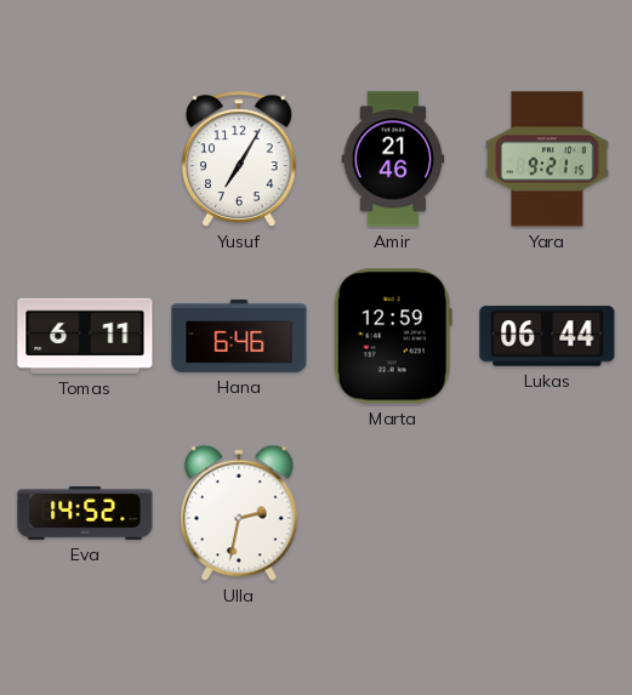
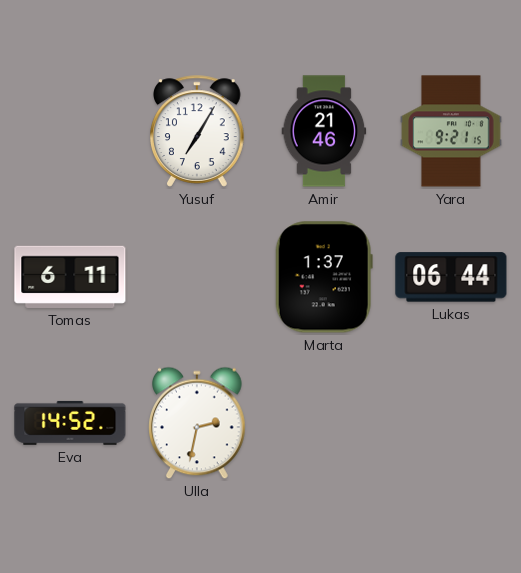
Hana: 6:46 -> none (239, 336)
Marta: 12:59 -> 1:37 (324, 277)
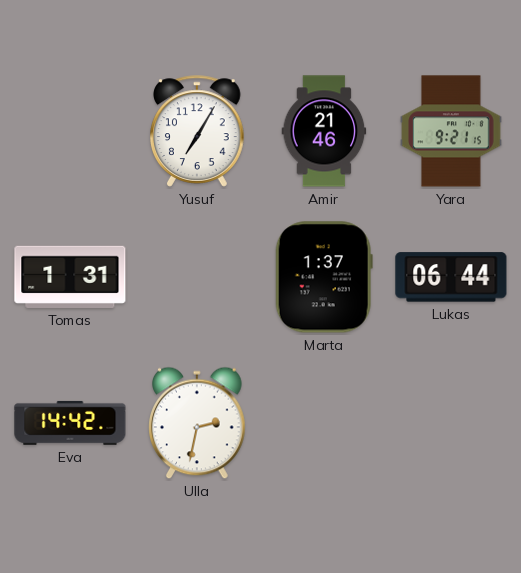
Tomas: 6:11 -> 1:31 (70, 277)
Eva: 14:52 -> 14:42 (70, 423)
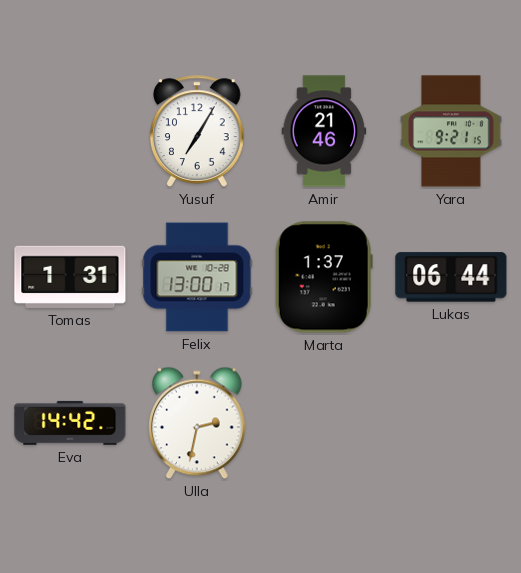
Felix: none -> 13:00 (197, 277)
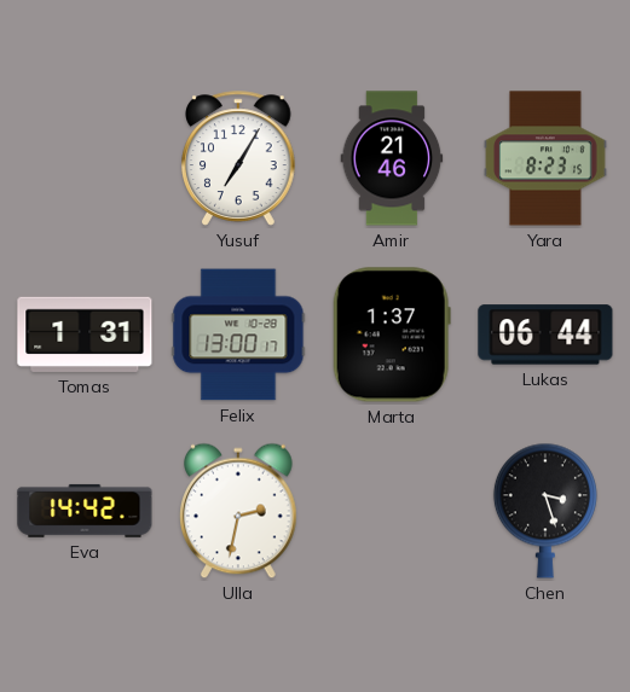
Yara: 9:21 -> 8:23 (545, 158)
Chen: none -> 3:27 (545, 511)
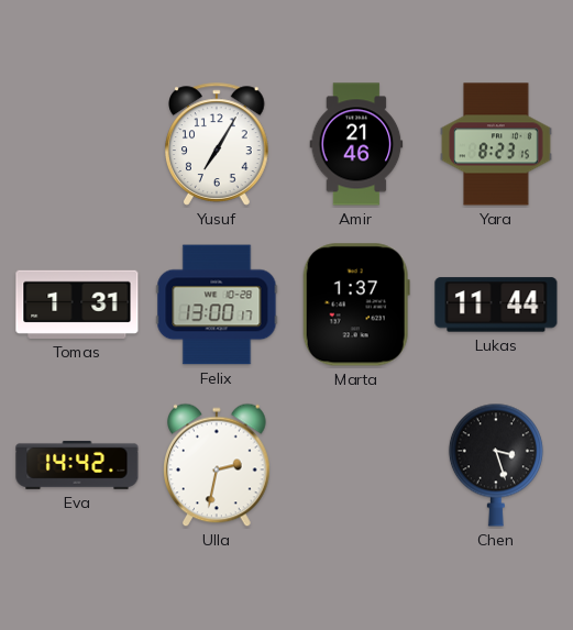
Lukas: 06:44 -> 11:44 (496, 305)
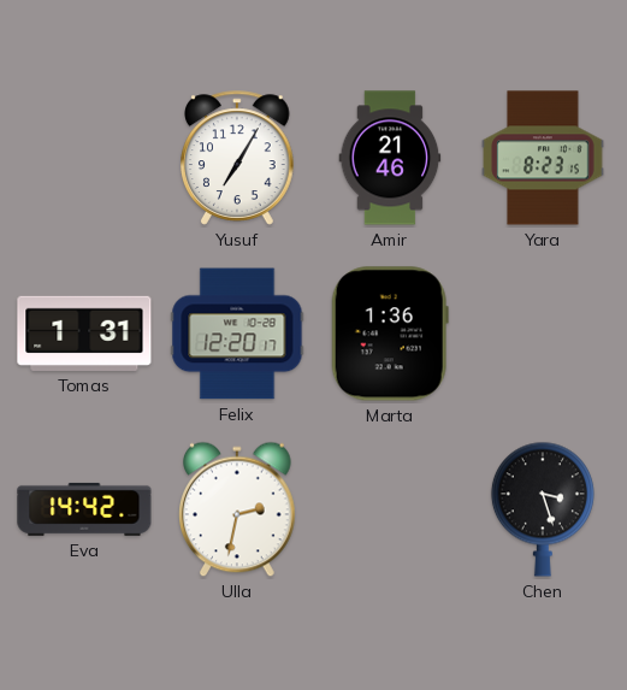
Felix: 13:00 -> 12:20 (237, 334)
Marta: 1:37 -> 1:36 (390, 334)
Lukas: 11:44 -> none (496, 305)
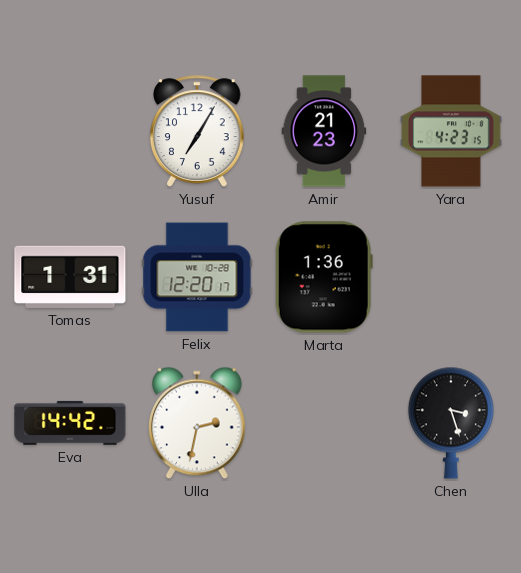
Amir: 21:46 -> 21:23 (324, 131)
Yara: 8:23 -> 4:23 (451, 131)
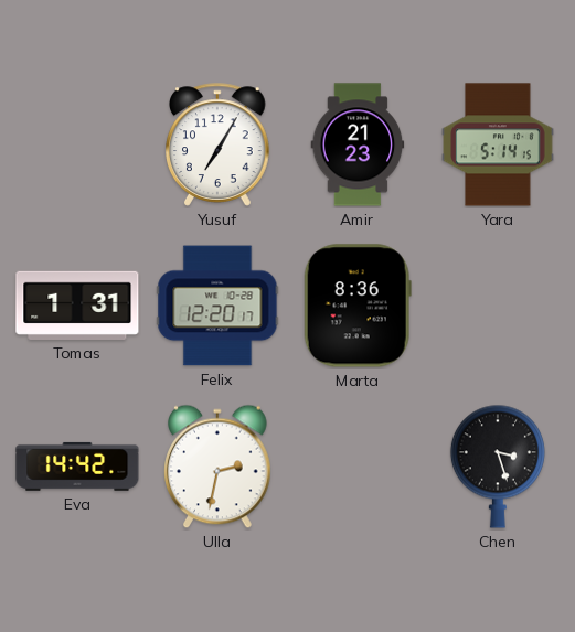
Yara: 4:23 -> 5:14 (498, 144)
Marta: 1:36 -> 8:36 (358, 306)
